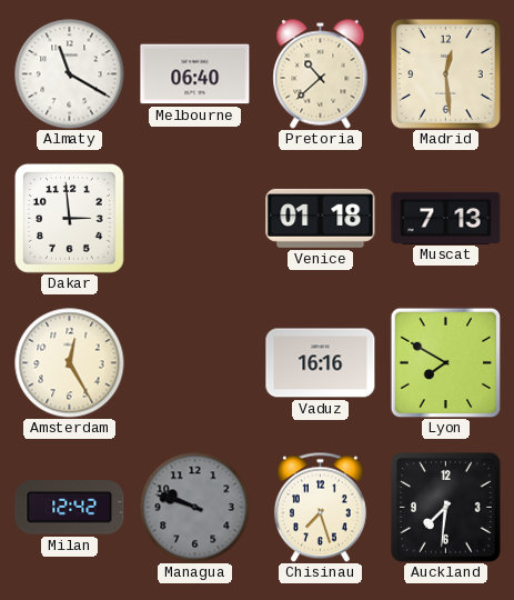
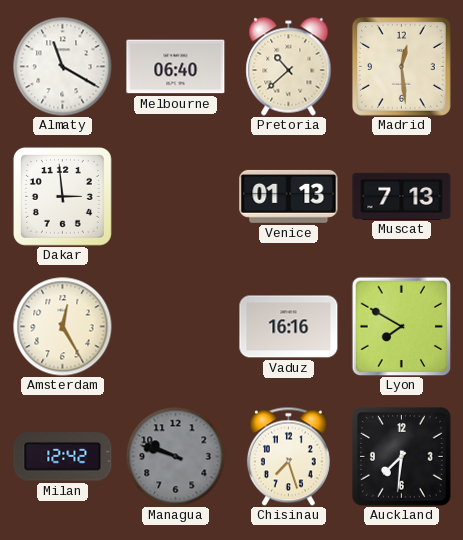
Venice: 01:18 -> 01:13 (289, 196)
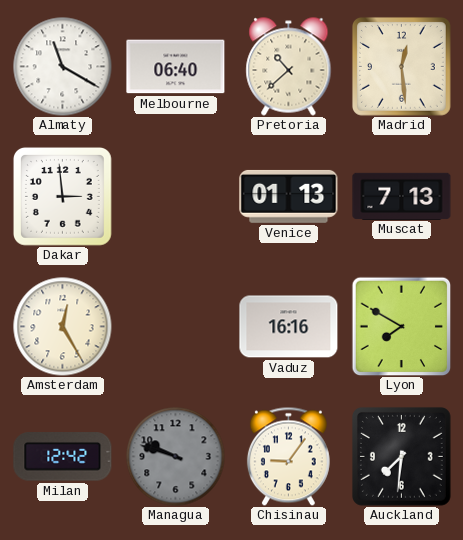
Chisinau: 7:27 -> 9:06 (288, 456)
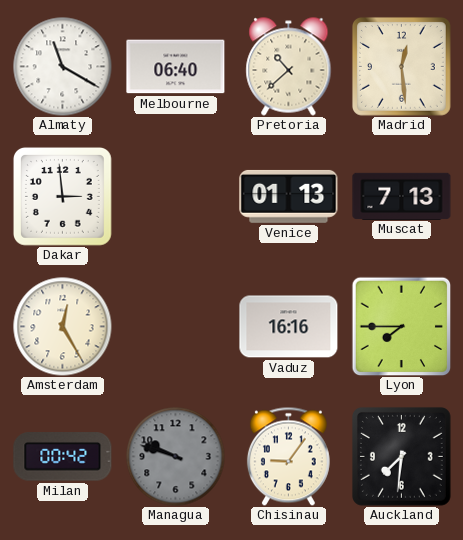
Lyon: 7:50 -> 7:45 (401, 326)
Milan: 12:42 -> 00:42 (63, 457)
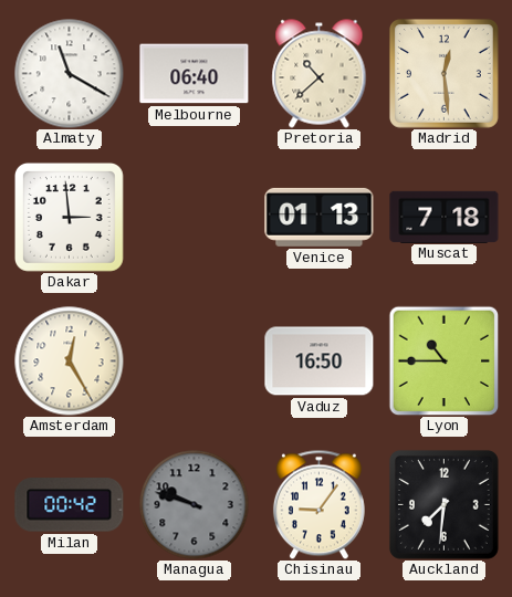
Muscat: 7:13 -> 7:18 (445, 217)
Vaduz: 16:16 -> 16:50 (320, 362)
Lyon: 7:45 -> 10:45 (443, 360)
